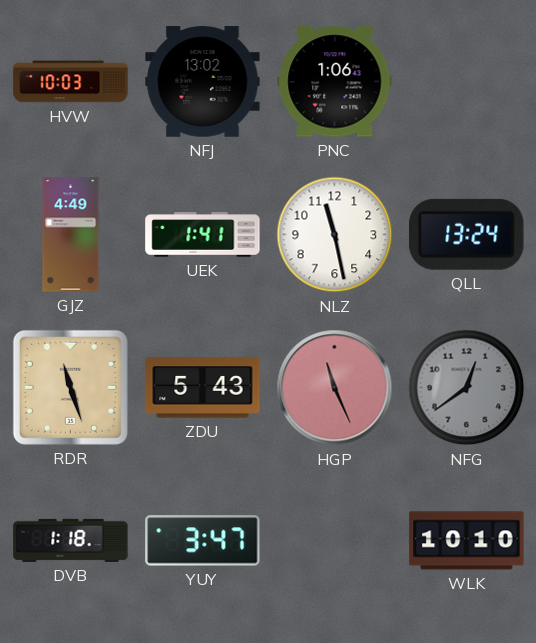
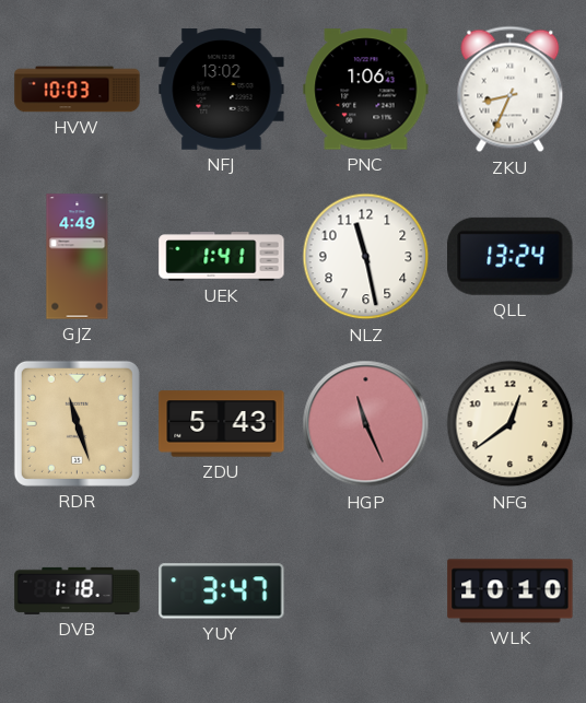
ZKU: none -> 8:34 (511, 90)
NFG dial: grey -> cream (511, 424)
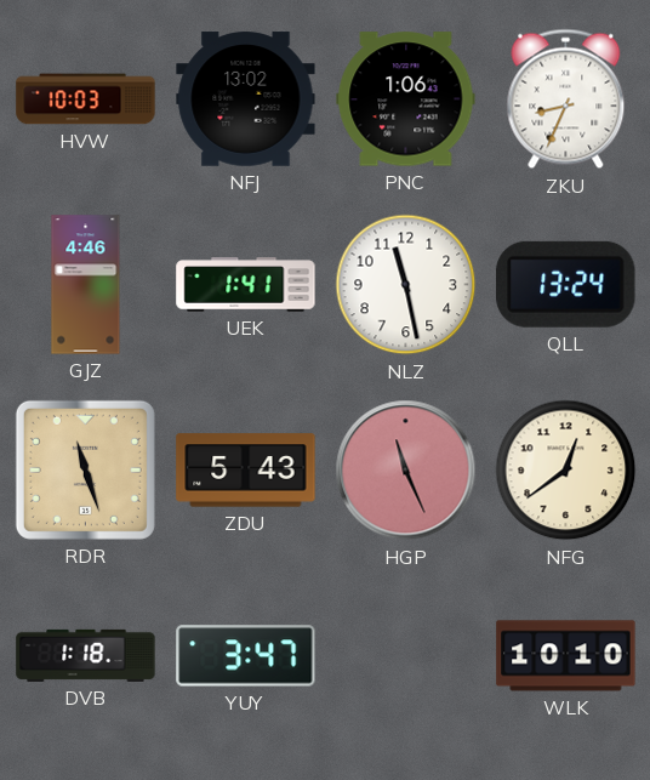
GJZ: 4:49 -> 4:46 (86, 285)
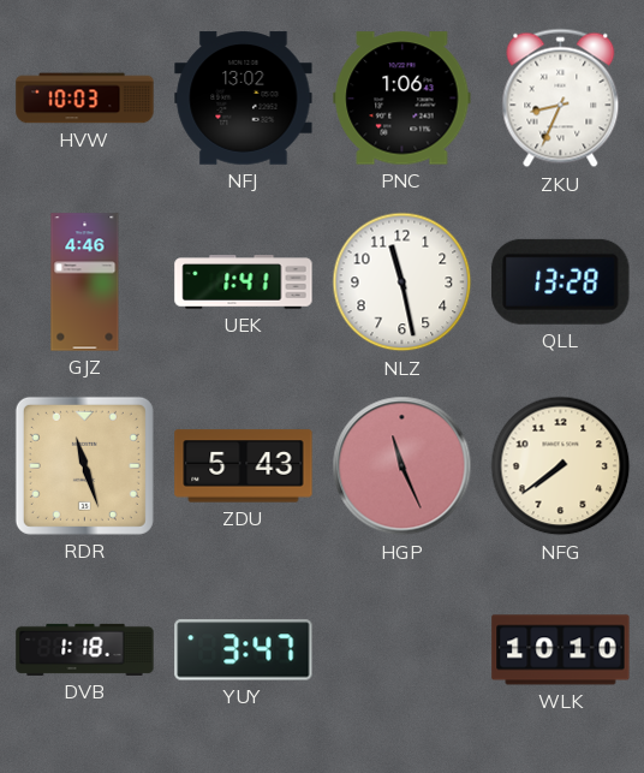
QLL: 13:24 -> 13:28 (561, 281)
NFG: 12:39 -> 7:39 (561, 466)
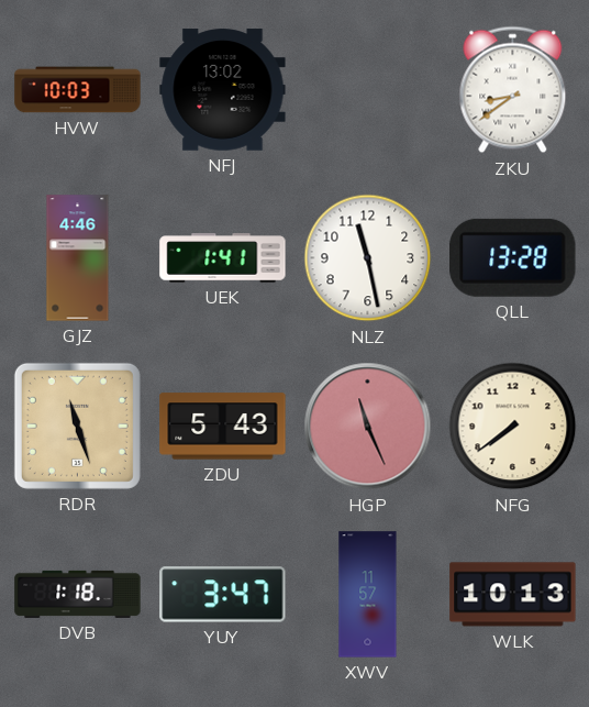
PNC: 1:06 -> none (402, 99)
ZKU: 8:34 -> 8:39 (513, 90)
XWV: none -> 11:57 (368, 595)
WLK: 10:10 -> 10:13 (513, 595)
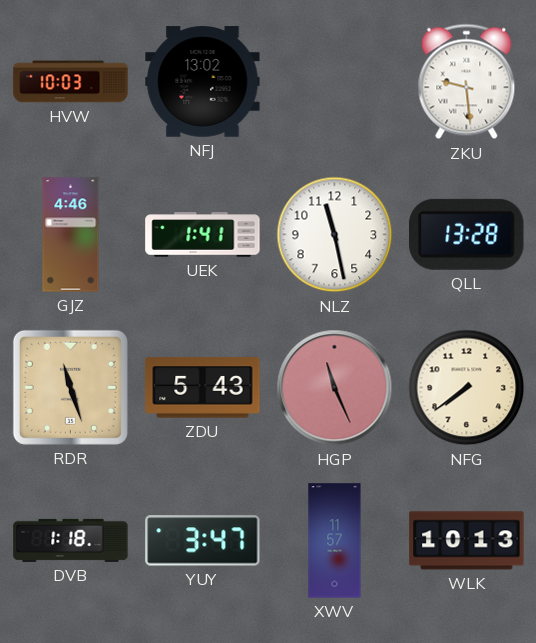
ZKU: 8:39 -> 9:29 (467, 82)
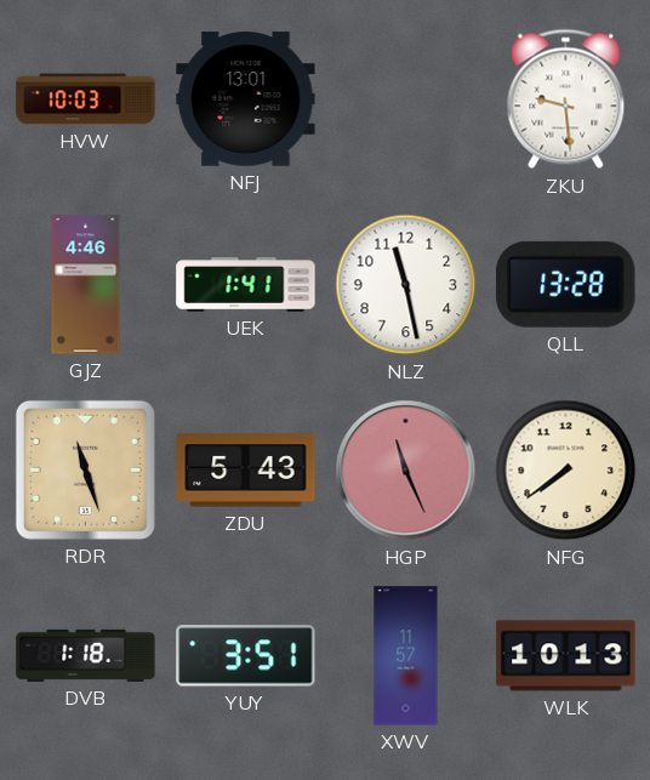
NFJ: 13:02 -> 13:01 (246, 99)
YUY: 3:47 -> 3:51 (246, 656)
